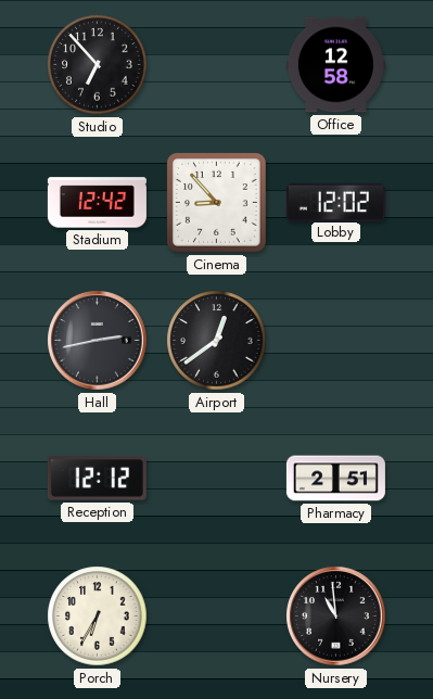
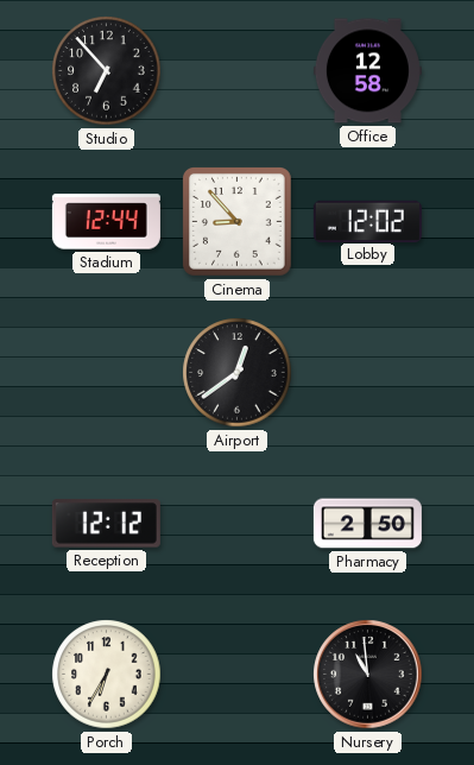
Stadium: 12:42 -> 12:44 (106, 222)
Hall: 2:43 -> none (98, 341)
Pharmacy: 2:51 -> 2:50 (367, 524)
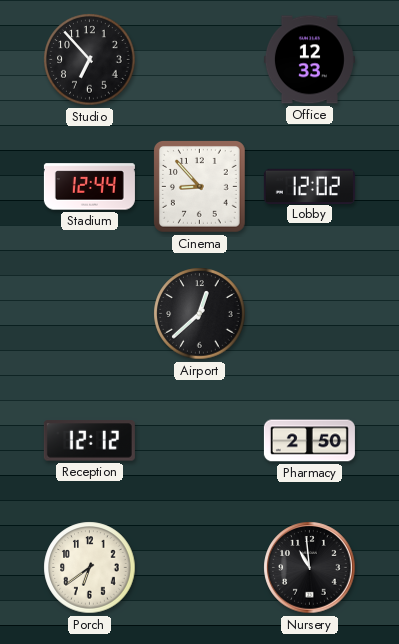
Office: 12:58 -> 12:33 (309, 60)
Airport: 12:39 -> 12:38 (200, 314)
Porch: 6:35 -> 6:39 (90, 568)
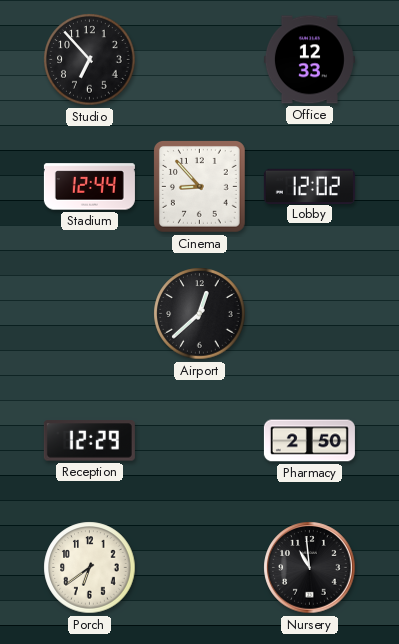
Reception: 12:12 -> 12:29 (89, 441)
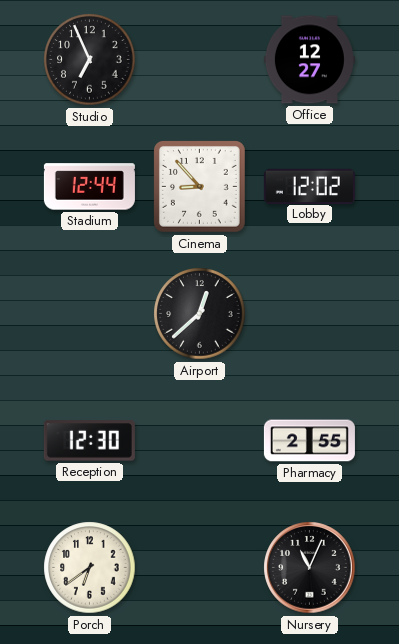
Studio: 6:53 -> 6:56 (90, 60)
Office: 12:33 -> 12:27 (309, 60)
Reception: 12:29 -> 12:30 (89, 441)
Pharmacy: 2:50 -> 2:55 (309, 441)
Nursery: 10:59 -> 11:04 (310, 568)
